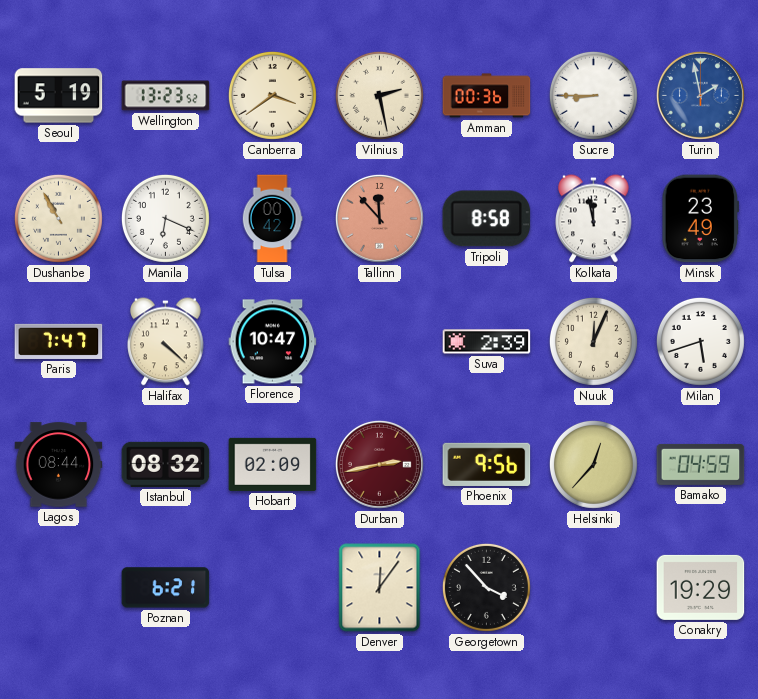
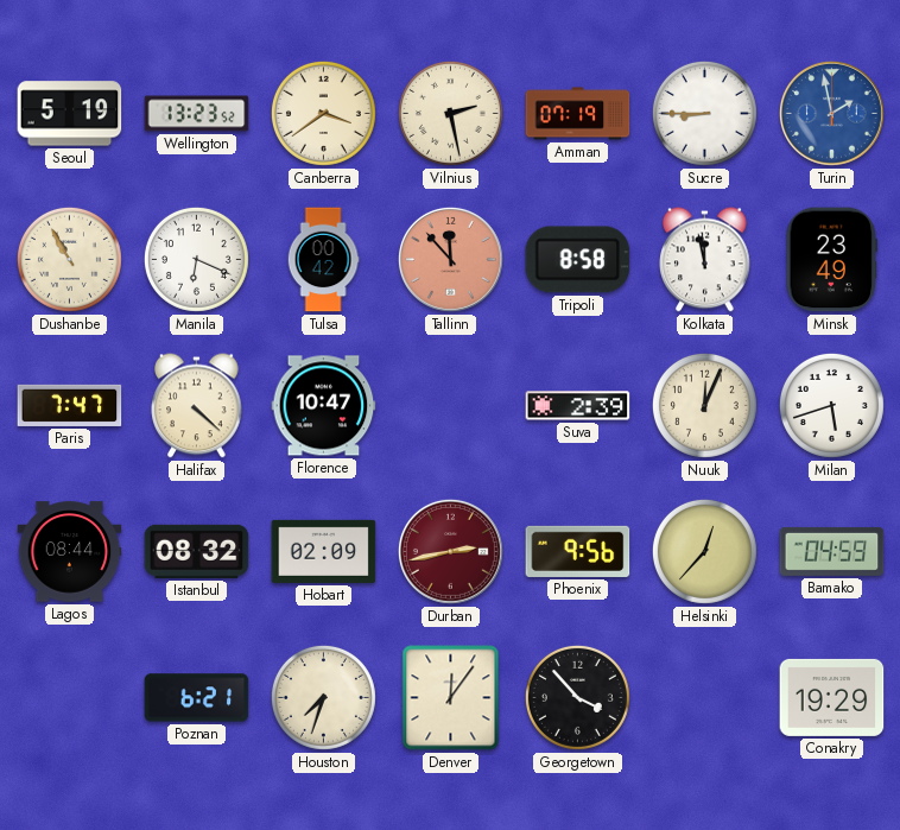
Amman: 00:36 -> 07:19 (578, 114)
Houston: none -> 7:33 (323, 697)
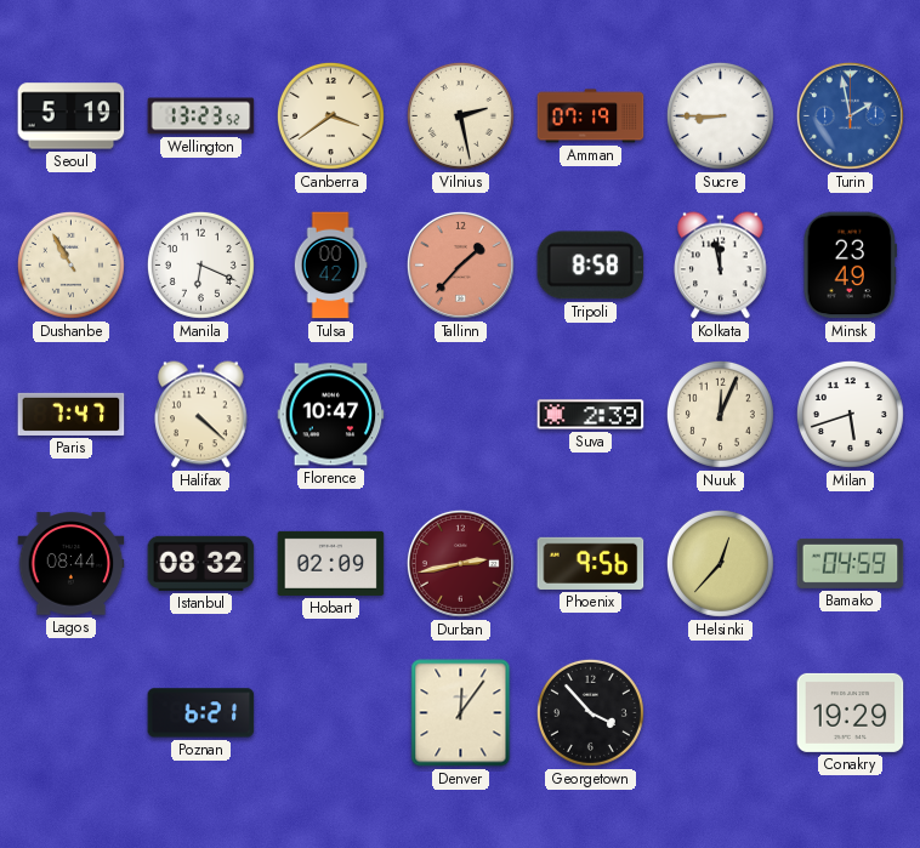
Tallinn: 11:53 -> 1:37 (460, 264)
Houston: 7:33 -> none (323, 697)
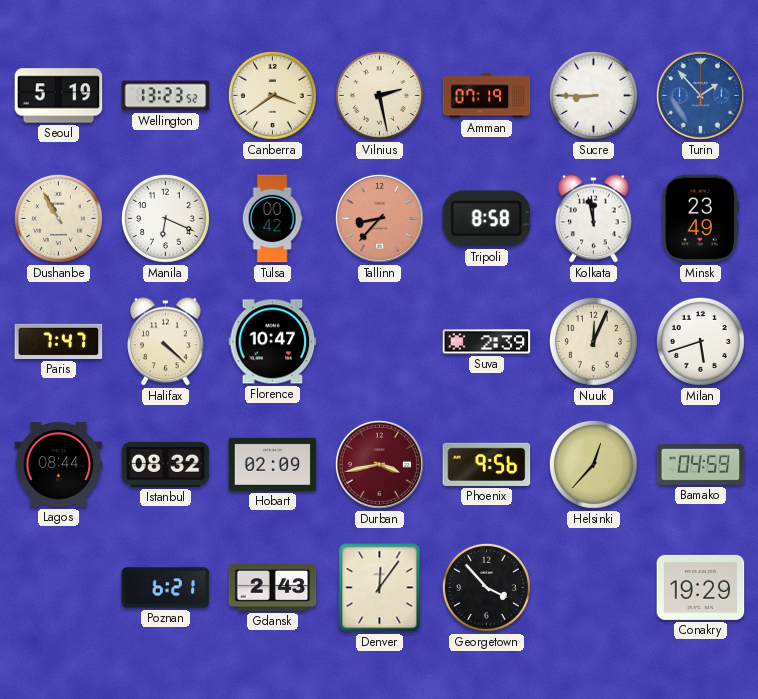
Turin: 1:58 -> 1:53 (700, 95)
Tallinn: 1:37 -> 8:37 (379, 218)
Durban: 2:43 -> 3:43 (379, 464)
Gdansk: none -> 2:43 (273, 588)
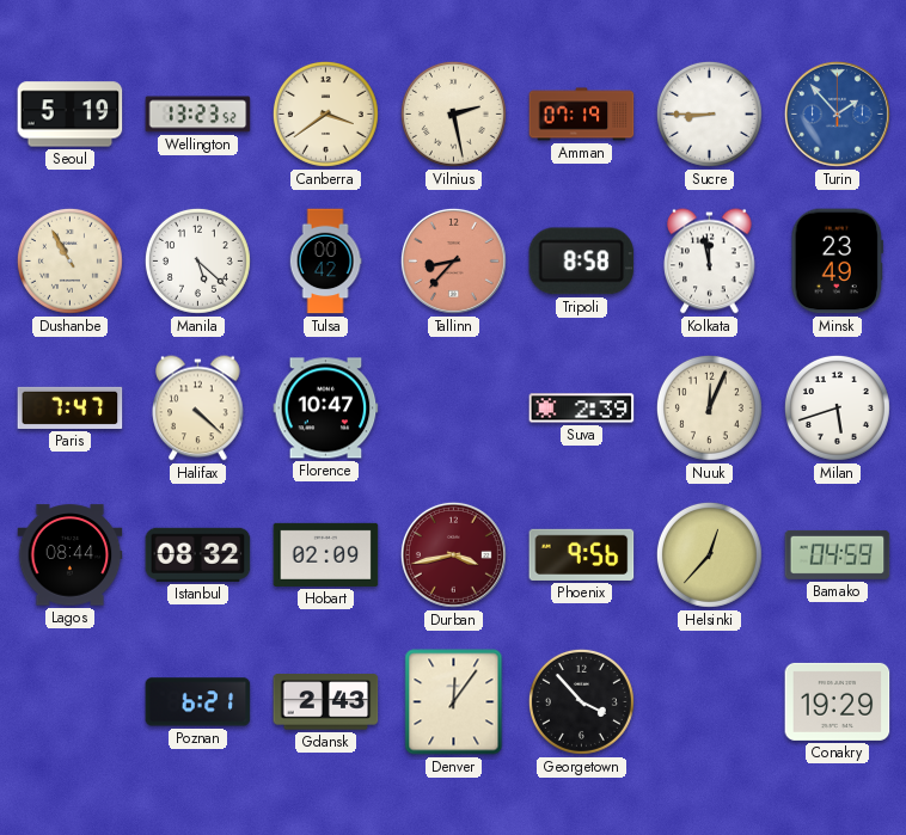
Manila: 6:19 -> 5:22 (197, 260)
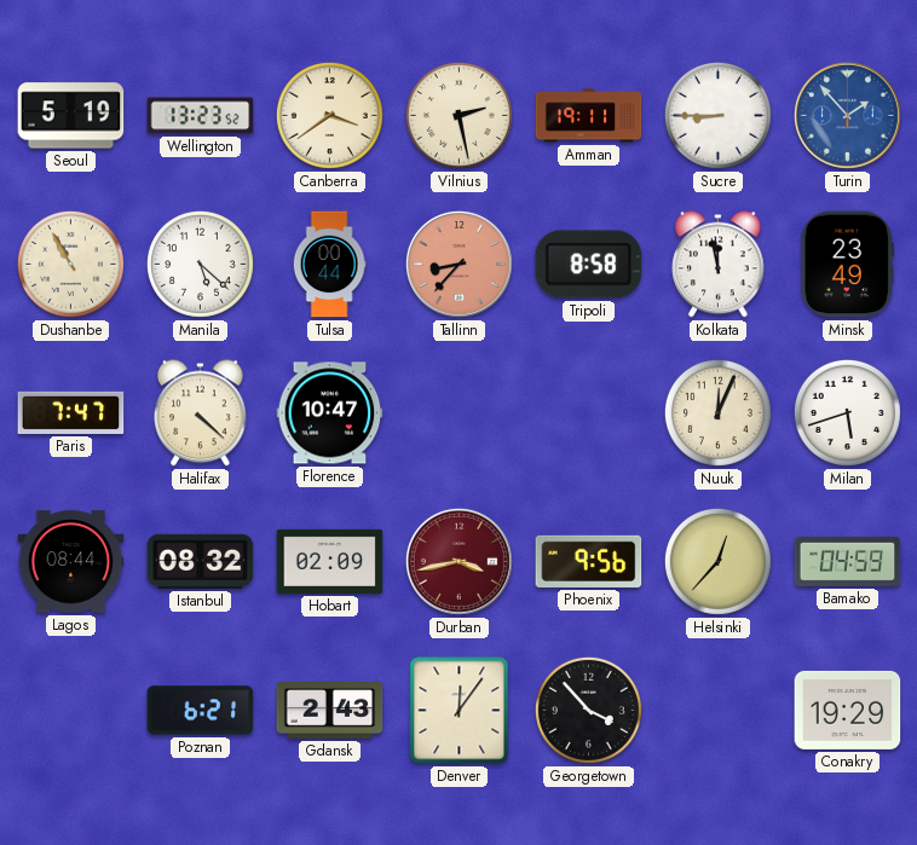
Amman: 07:19 -> 19:11 (589, 116)
Tulsa: 00:42 -> 00:44 (329, 265)
Suva: 2:39 -> none (582, 409)
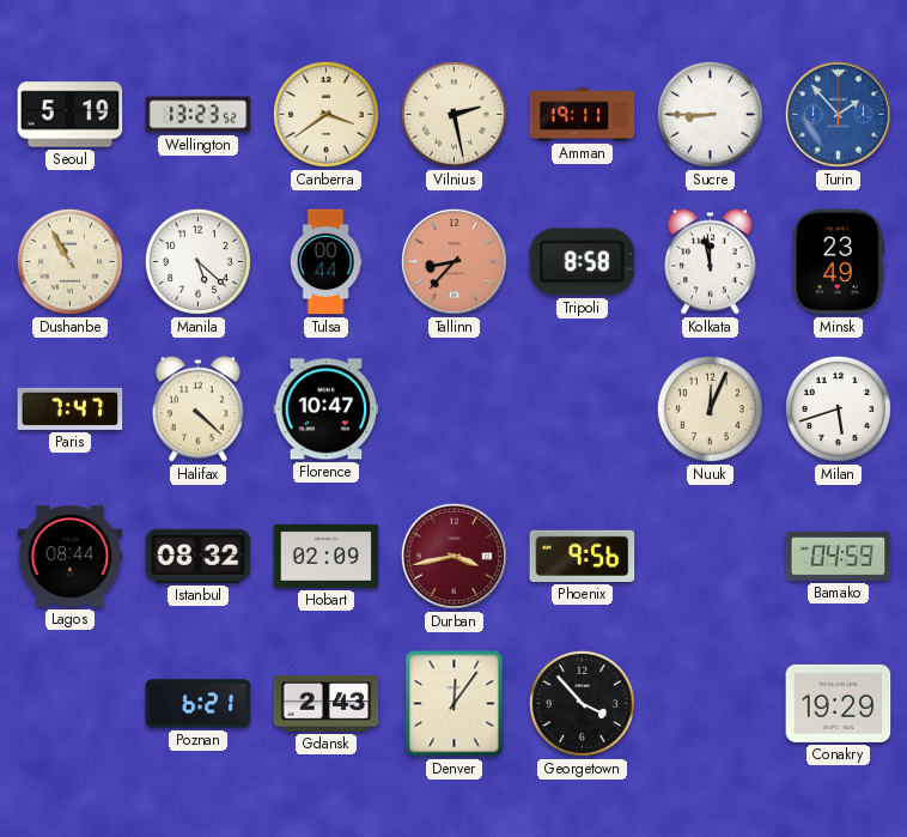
Helsinki: 12:37 -> none (717, 561)
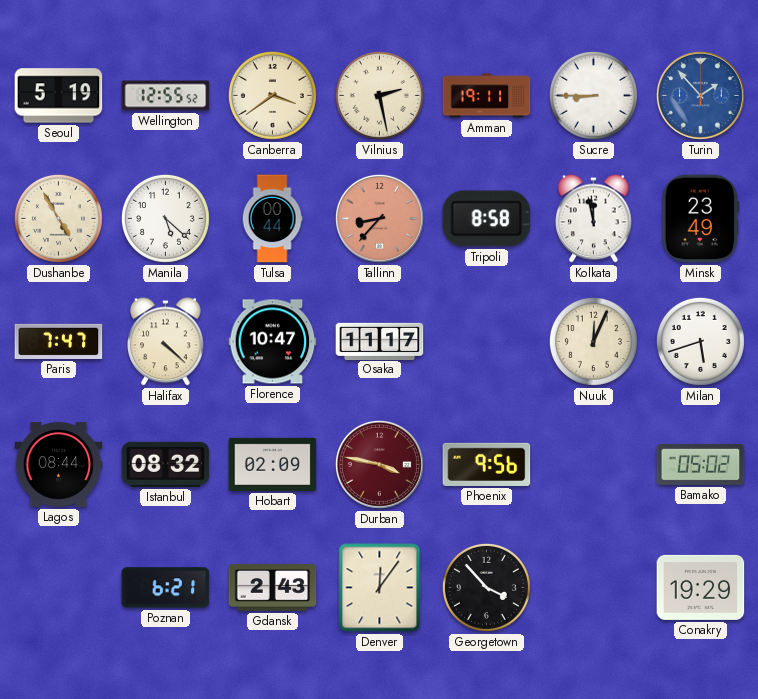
Wellington: 13:23 -> 12:55 (166, 96)
Dushanbe: 10:55 -> 4:55 (58, 218)
Osaka: none -> 11:17 (380, 341)
Durban: 3:43 -> 3:47 (379, 464)
Bamako: 04:59 -> 05:02 (701, 464)
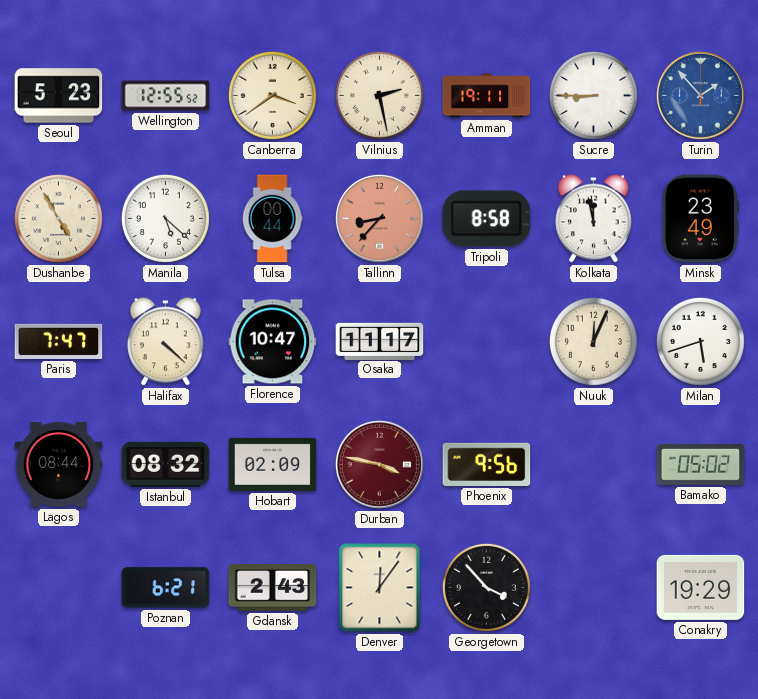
Seoul: 5:19 -> 5:23 (59, 96)
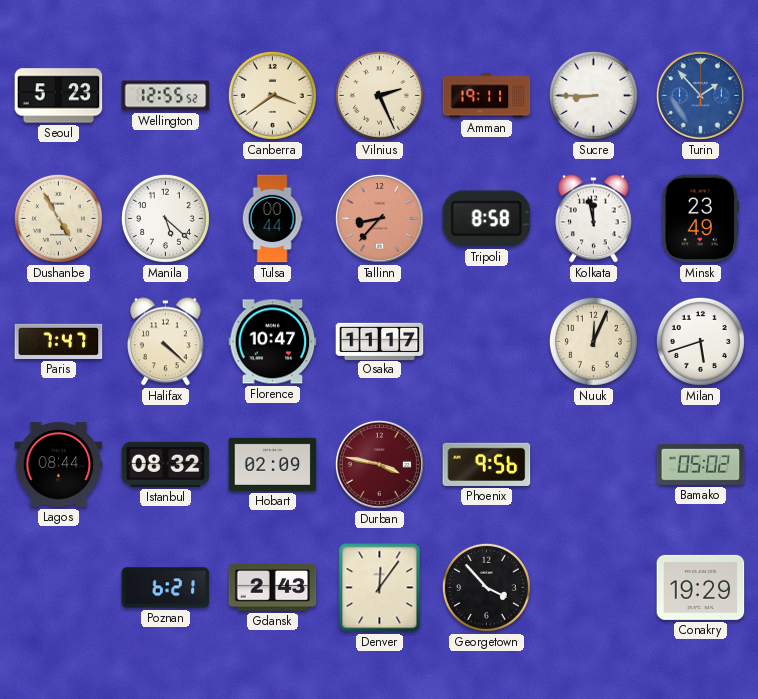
Vilnius: 2:28 -> 2:26 (379, 95)
